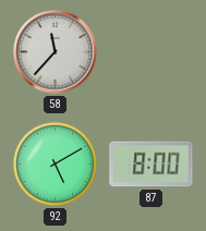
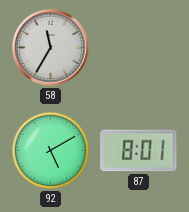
58: 11:37 -> 11:35 (51, 48)
87: 8:00 -> 8:01 (139, 151)
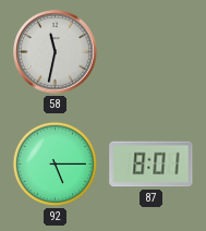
58: 11:35 -> 11:32 (56, 52)
92: 5:10 -> 5:15 (54, 163)
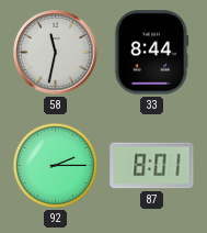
33: none -> 8:44 (151, 53)
92: 5:15 -> 2:15 (55, 165)
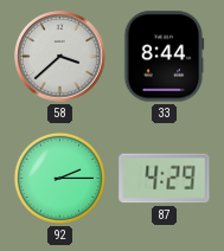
58: 11:32 -> 3:38 (60, 57)
87: 8:01 -> 4:29 (165, 179)
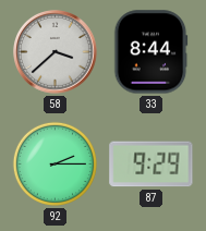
87: 4:29 -> 9:29 (152, 165)
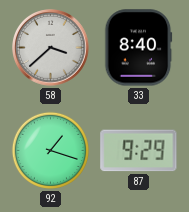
33: 8:44 -> 8:40 (138, 48)
92: 2:15 -> 1:18 (50, 150)
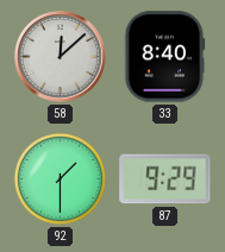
58: 3:38 -> 12:08 (61, 57)
92: 1:18 -> 1:30 (60, 178)
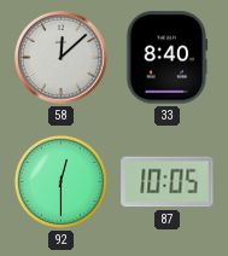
92: 1:30 -> 12:30 (60, 181)
87: 9:29 -> 10:05 (168, 182)
